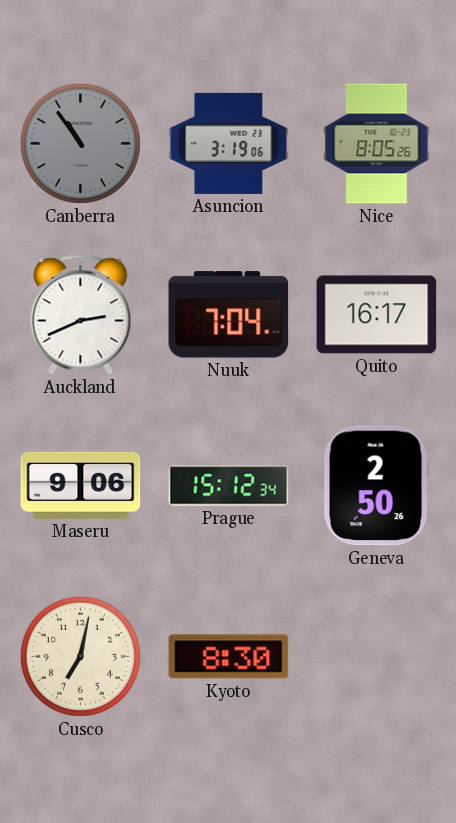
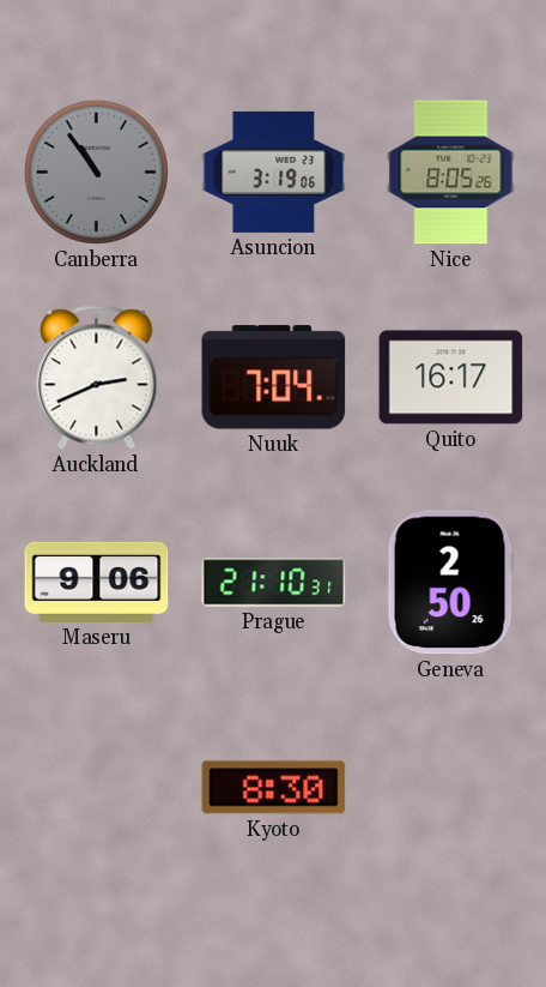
Prague: 15:12 -> 21:10 (274, 583)
Cusco: 7:02 -> none (80, 656)
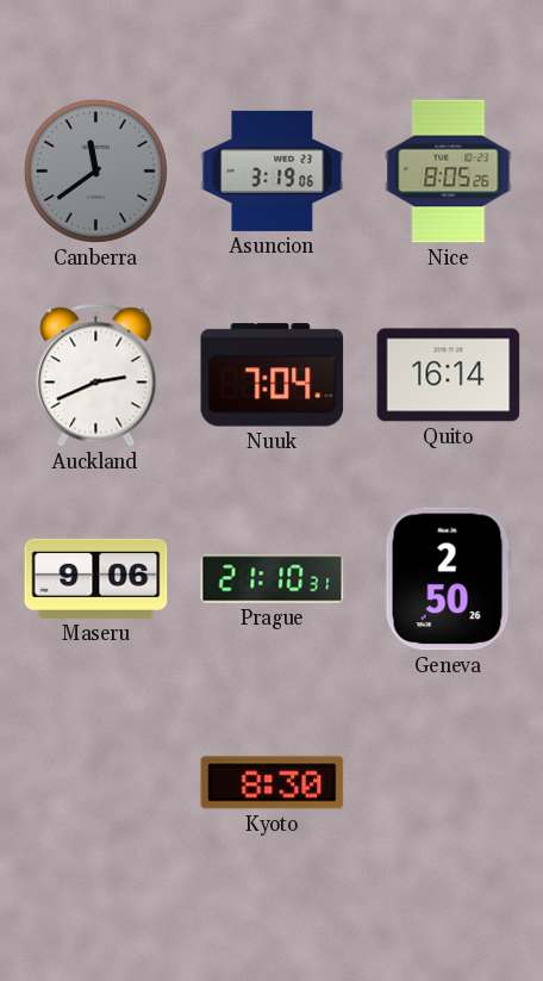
Canberra: 10:54 -> 11:39 (95, 170)
Quito: 16:17 -> 16:14 (449, 375)
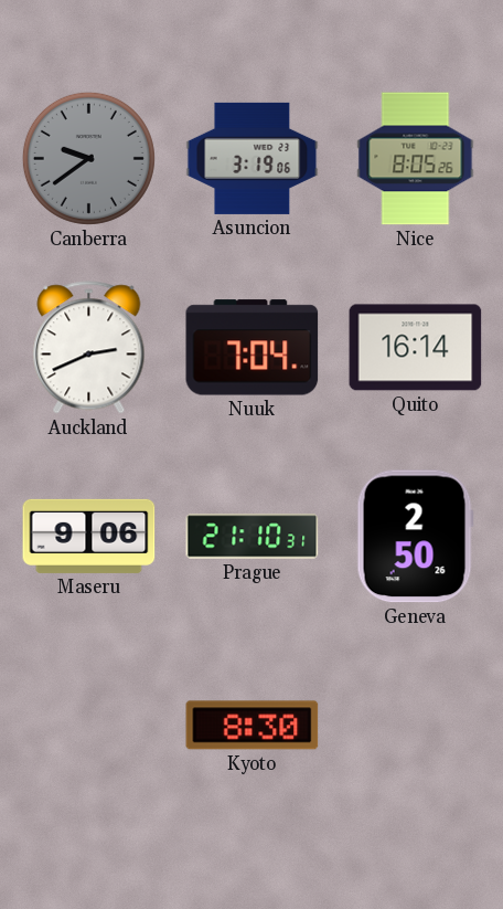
Canberra: 11:39 -> 9:39 (88, 158)
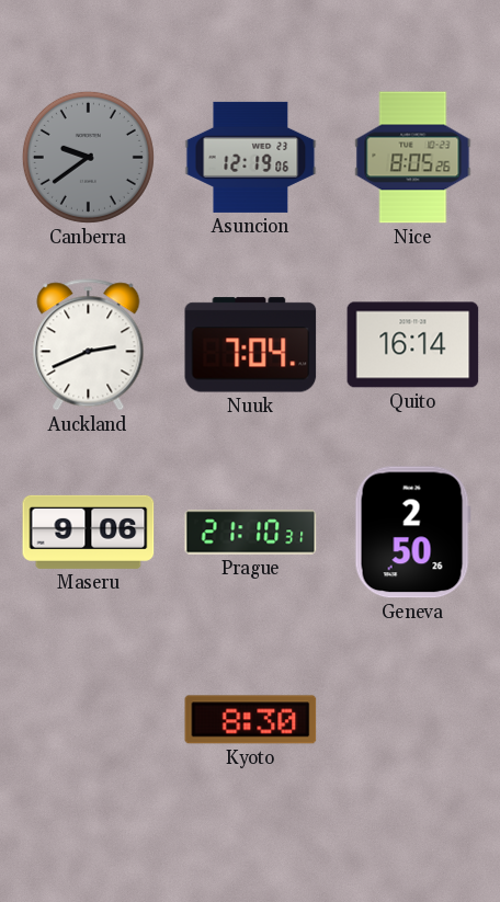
Asuncion: 3:19 -> 12:19 (251, 157)
